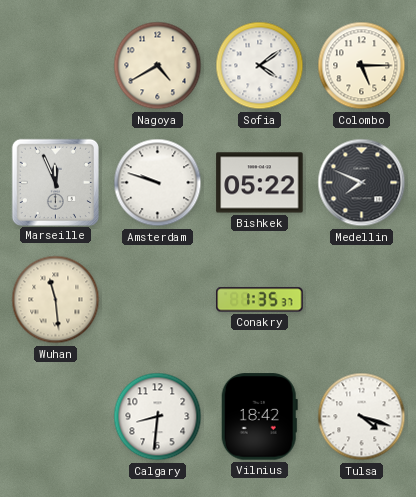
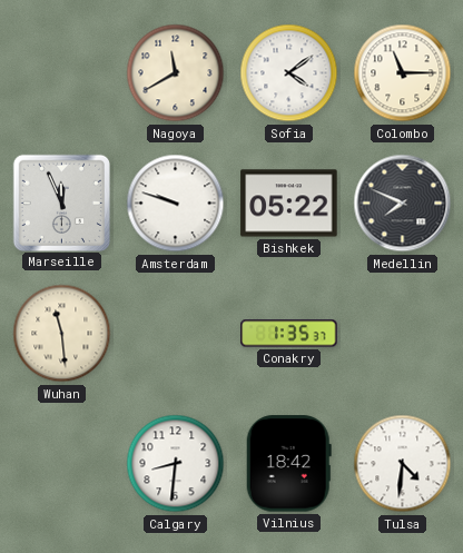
Nagoya: 4:40 -> 11:40 (176, 73)
Colombo: 5:15 -> 11:15 (403, 73)
Tulsa: 4:18 -> 4:31 (403, 464)
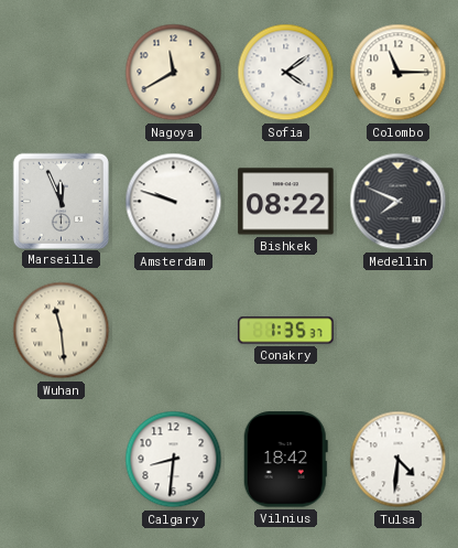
Bishkek: 05:22 -> 08:22 (286, 202)
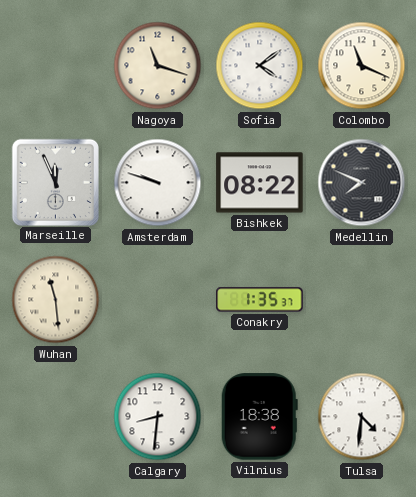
Nagoya: 11:40 -> 11:18 (158, 66)
Colombo: 11:15 -> 11:19 (362, 66)
Vilnius: 18:42 -> 18:38 (259, 417)
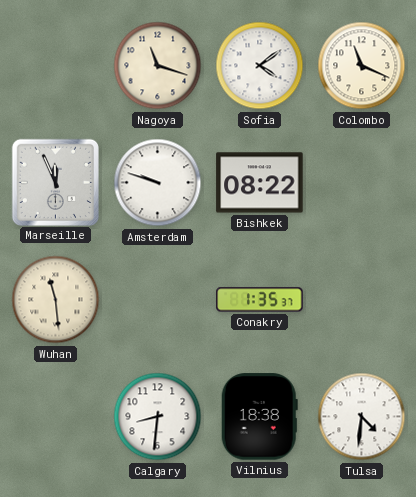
Medellin: 7:49 -> none (362, 183)
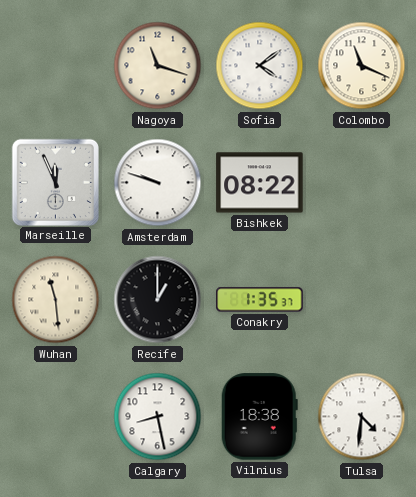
Recife: none -> 1:00 (158, 300)
Calgary: 8:31 -> 8:28 (158, 417)
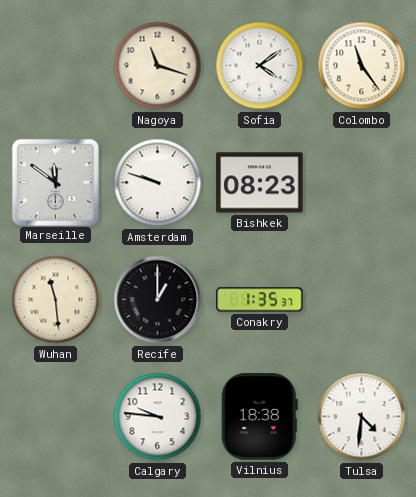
Colombo: 11:19 -> 11:24 (362, 66)
Marseille: 11:56 -> 11:51 (55, 182)
Bishkek: 08:22 -> 08:23 (260, 183)
Calgary: 8:28 -> 9:46 (158, 417)
